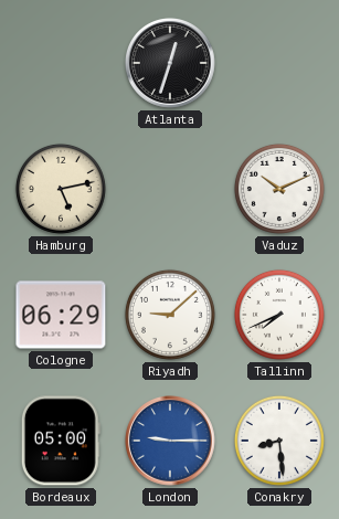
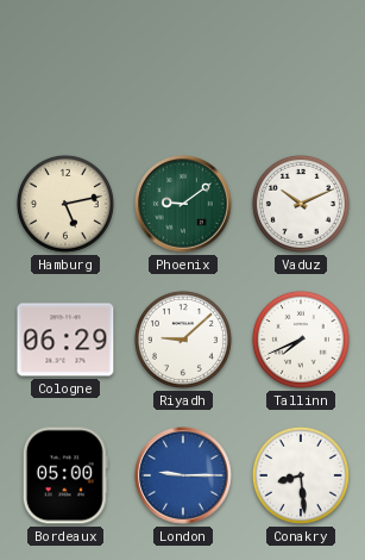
Atlanta: 12:33 -> none (171, 64)
Phoenix: none -> 9:09 (184, 205)
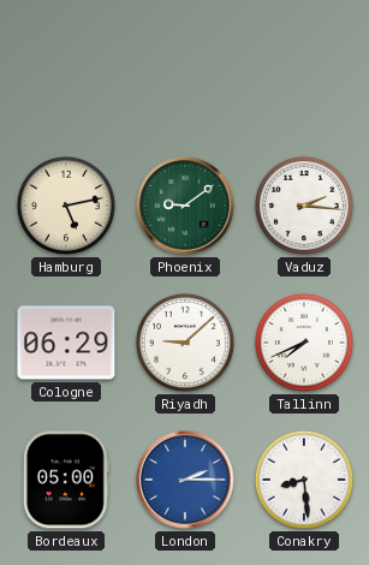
Vaduz: 10:11 -> 2:16 (304, 206)
London: 9:15 -> 2:15 (186, 481)
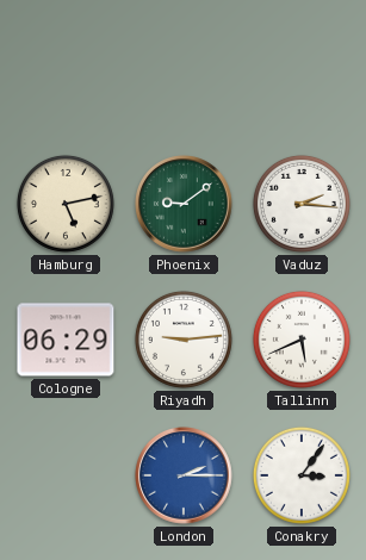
Riyadh: 9:08 -> 9:14 (184, 340)
Tallinn: 7:41 -> 5:41 (302, 340)
Bordeaux: 05:00 -> none (66, 480)
Conakry: 8:29 -> 3:06 (302, 475)
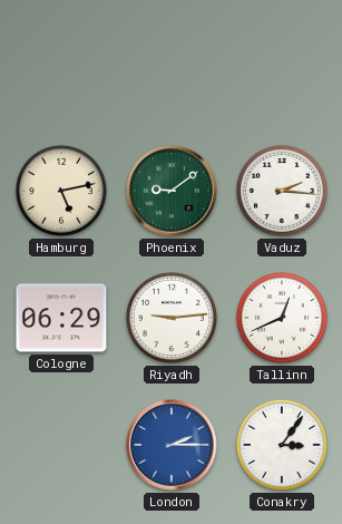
Tallinn: 5:41 -> 12:41 (282, 318)
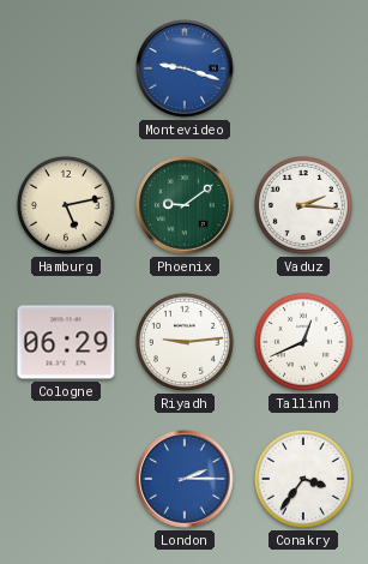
Montevideo: none -> 9:18 (186, 70)
Conakry: 3:06 -> 3:36 (303, 479)
